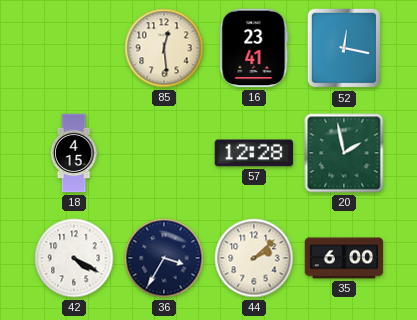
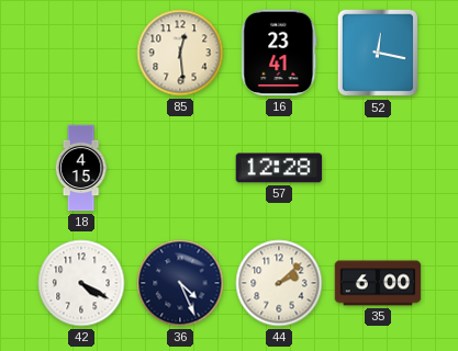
20: 1:58 -> none (344, 153)
36: 3:35 -> 4:26 (180, 283)
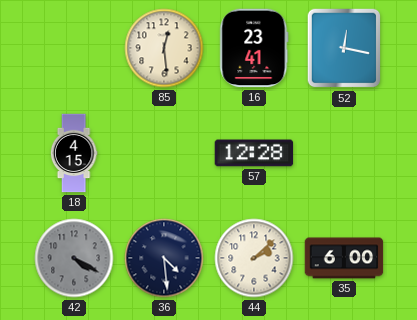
42 dial: white -> grey (74, 258)
36: 4:26 -> 4:29 (164, 258)
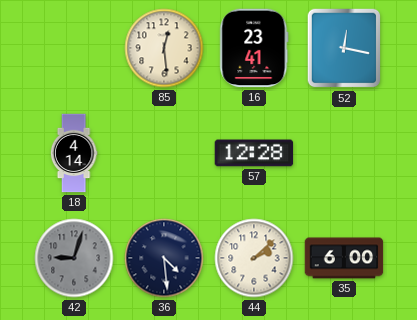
18: 4:15 -> 4:14 (74, 153)
42: 4:20 -> 9:03 (74, 258)
